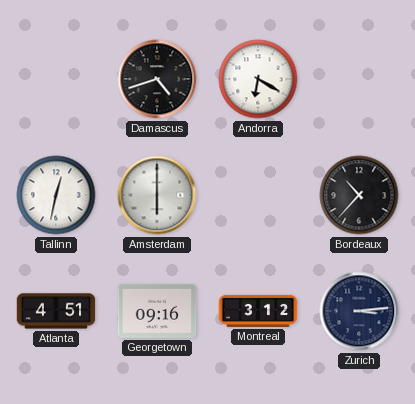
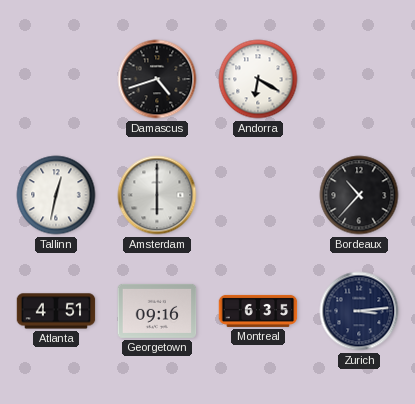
Montreal: 3:12 -> 6:35 (258, 311)
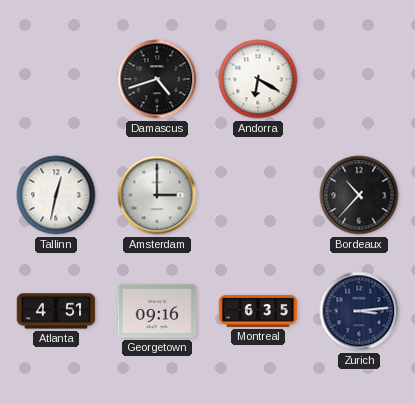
Amsterdam: 6:00 -> 3:00 (157, 195)
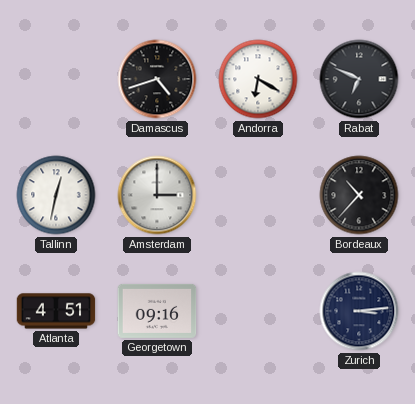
Rabat: none -> 6:49 (359, 79)
Montreal: 6:35 -> none (258, 311)
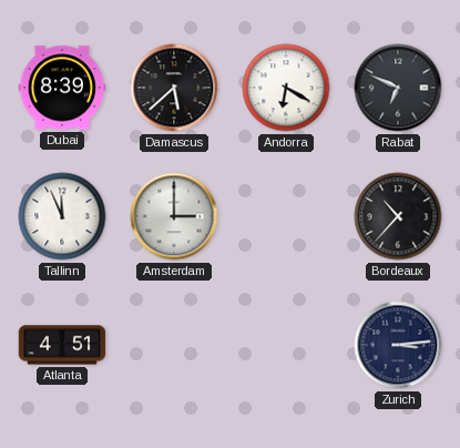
Dubai: none -> 8:39 (62, 88)
Damascus: 4:42 -> 5:38 (174, 88)
Tallinn: 12:32 -> 11:56 (62, 216)
Georgetown: 09:16 -> none (157, 311)
